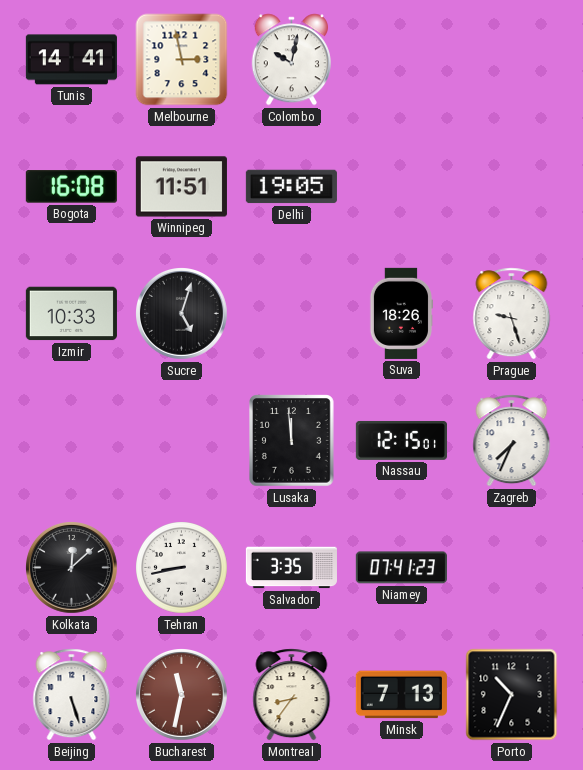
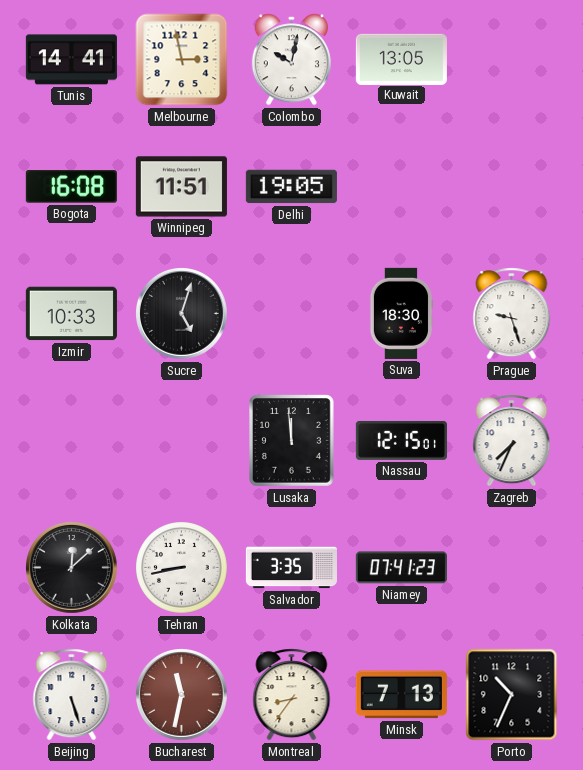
Kuwait: none -> 13:05 (401, 59)
Suva: 18:26 -> 18:30 (400, 313)
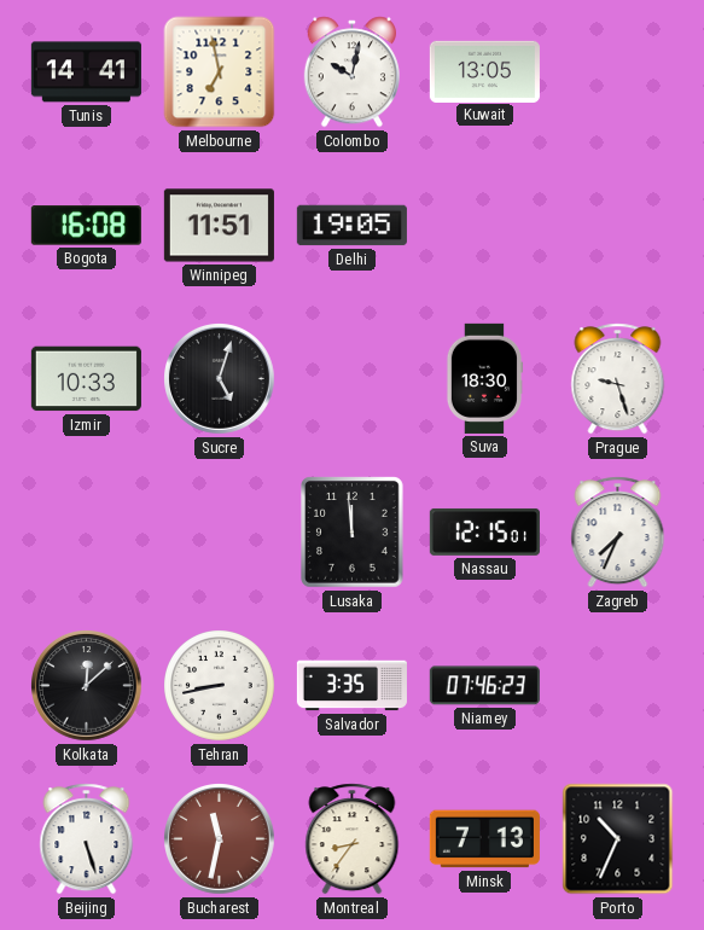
Melbourne: 2:58 -> 6:58 (220, 72)
Niamey: 07:41 -> 07:46 (484, 686)
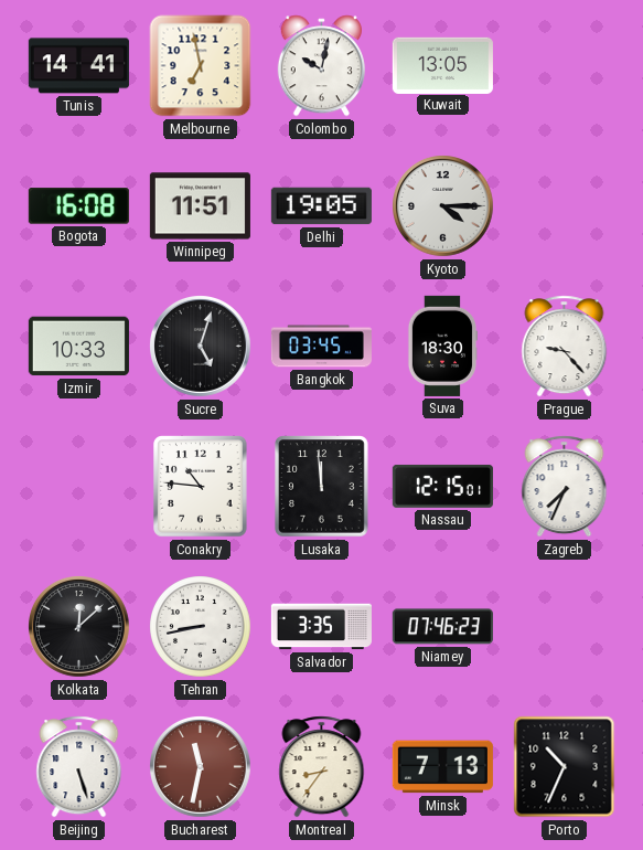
Kyoto: none -> 4:15 (443, 206)
Bangkok: none -> 03:45 (321, 347)
Prague: 9:27 -> 9:23 (565, 347)
Conakry: none -> 10:46 (201, 487)
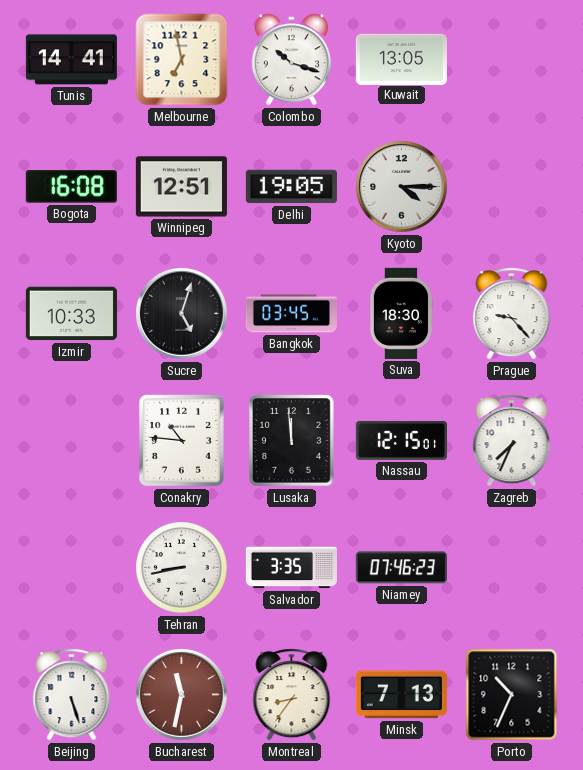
Colombo: 10:02 -> 10:18 (291, 60)
Winnipeg: 11:51 -> 12:51 (181, 187)
Kolkata: 12:08 -> none (79, 627)
